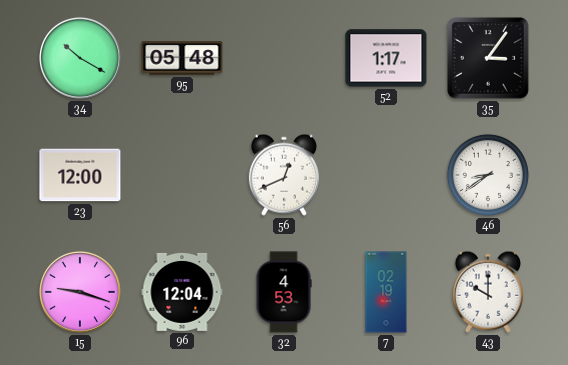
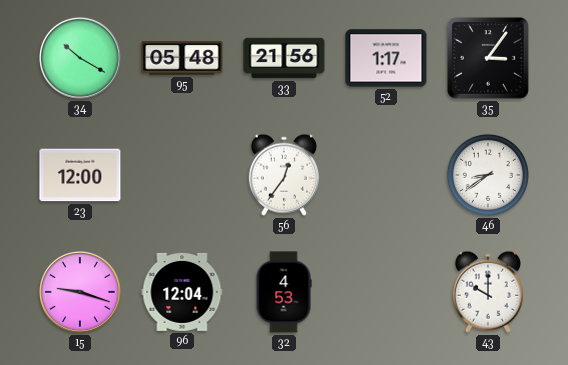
33: none -> 21:56 (284, 58)
56: 12:41 -> 12:36 (284, 175)
7: 02:19 -> none (386, 292)
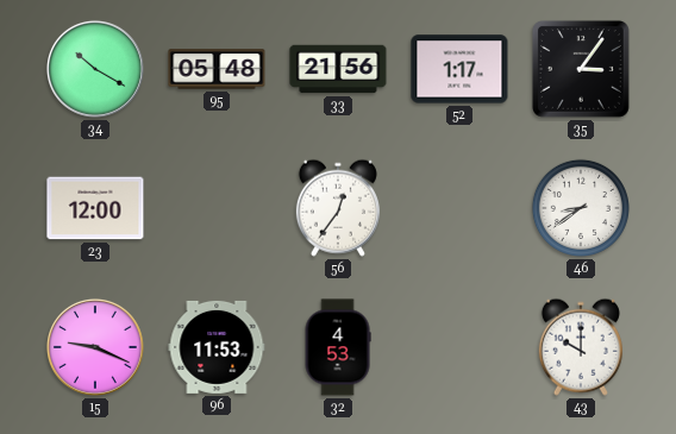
15: 9:18 -> 9:19 (95, 347)
96: 12:04 -> 11:53 (217, 347)
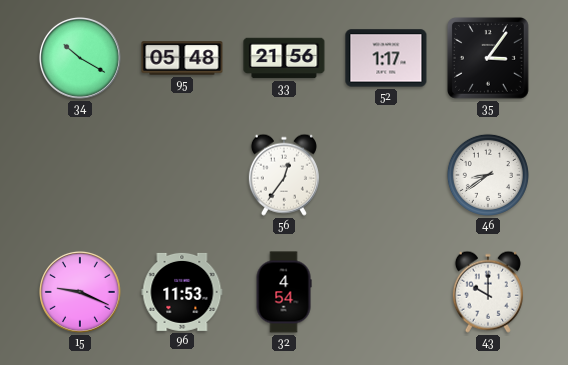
23: 12:00 -> none (95, 208)
32: 4:53 -> 4:54 (284, 292)
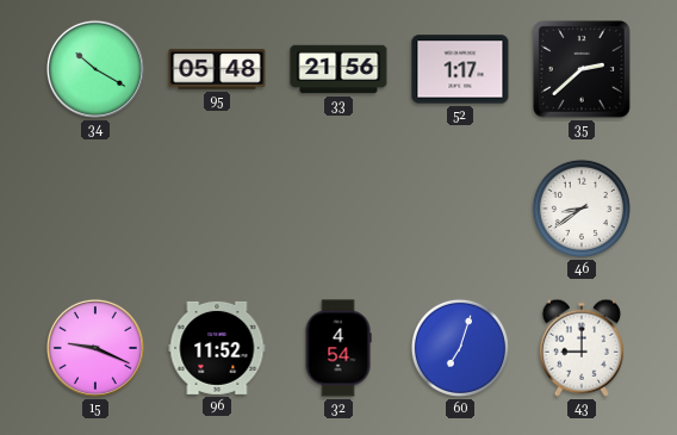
35: 3:06 -> 2:38 (582, 69)
56: 12:36 -> none (284, 175)
96: 11:53 -> 11:52 (217, 348)
60: none -> 7:03 (460, 348)
43: 10:00 -> 9:00 (582, 348)
